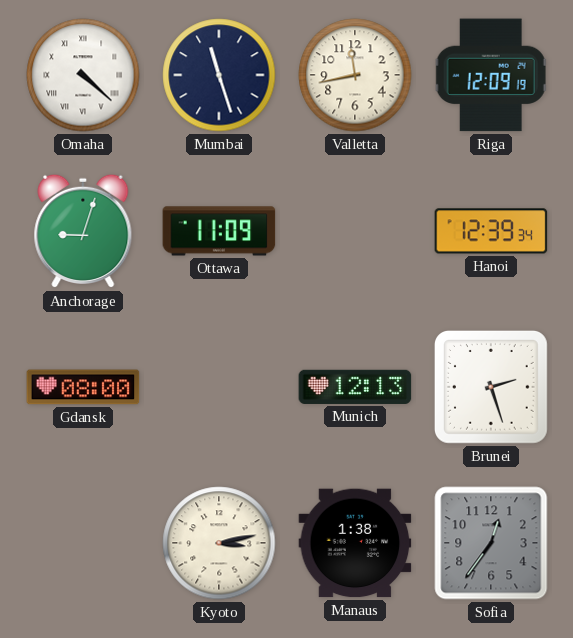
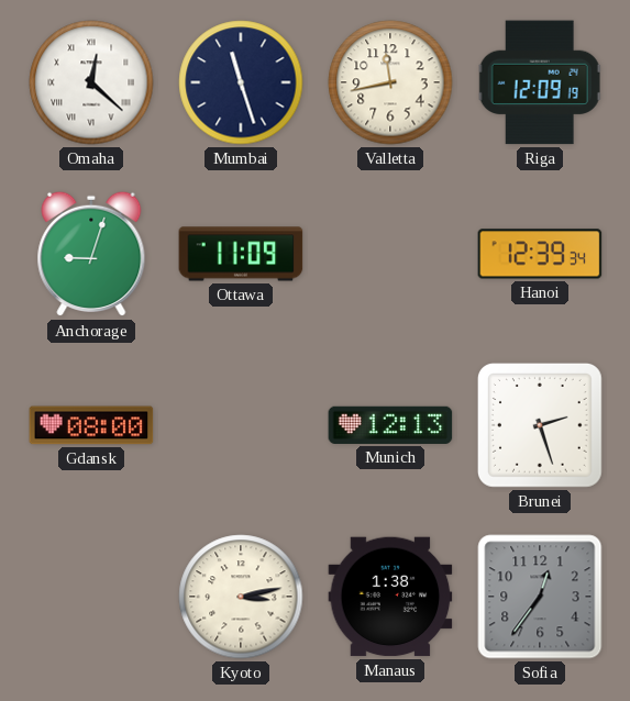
Omaha: 4:22 -> 12:22 (91, 82)
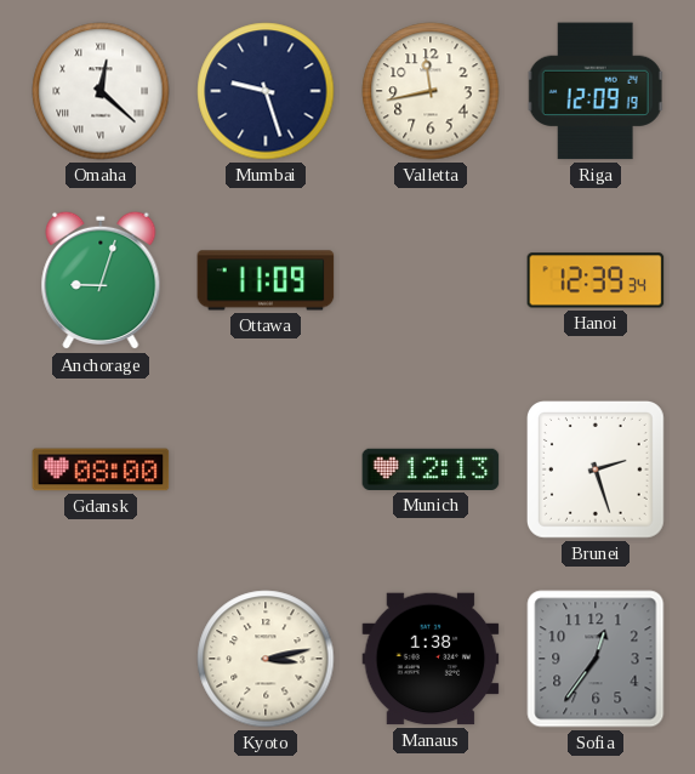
Mumbai: 11:27 -> 9:27 (266, 91)
